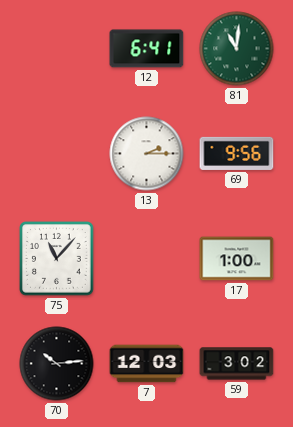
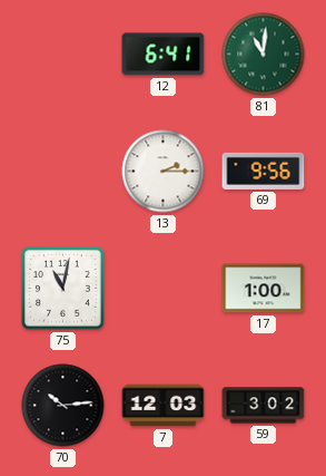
75: 11:07 -> 11:02 (63, 289)
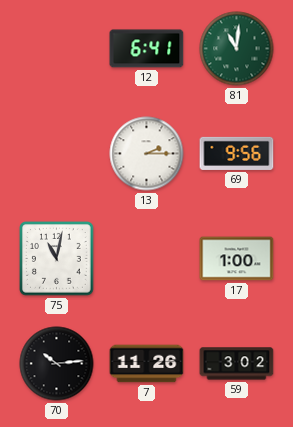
7: 12:03 -> 11:26 (147, 364)
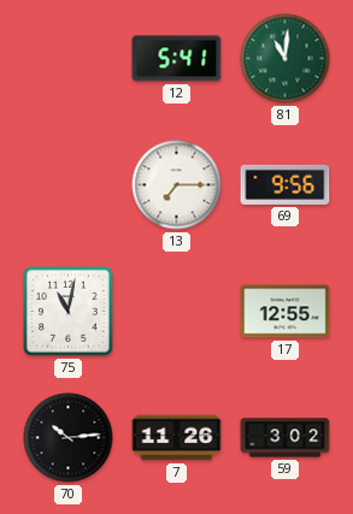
12: 6:41 -> 5:41 (177, 59)
13: 2:15 -> 7:15 (177, 185)
17: 1:00 -> 12:55 (286, 312)
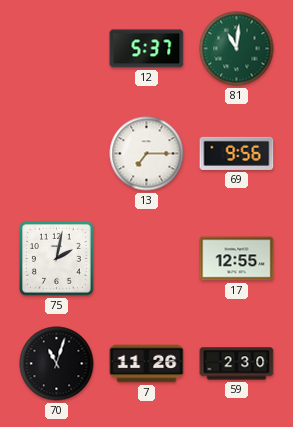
12: 5:41 -> 5:37 (147, 49)
75: 11:02 -> 2:02 (57, 259)
70: 10:14 -> 11:03 (57, 364)
59: 3:02 -> 2:30 (237, 364)
